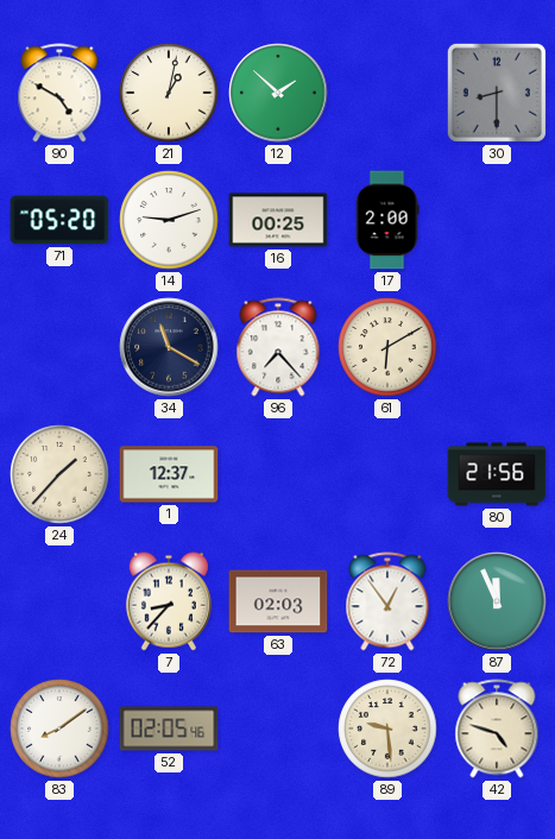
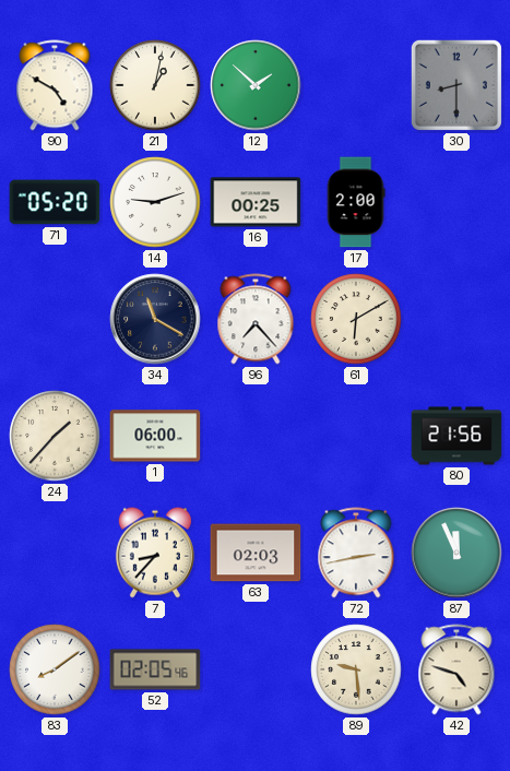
1: 12:37 -> 06:00 (155, 436)
72: 12:54 -> 2:43 (356, 553)
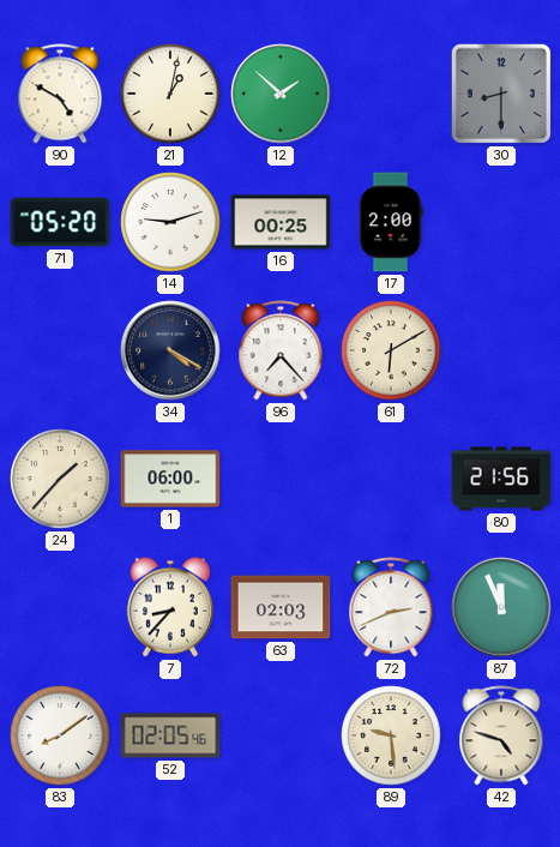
34: 11:20 -> 4:20 (170, 350)
72: 2:43 -> 2:41 (391, 607)
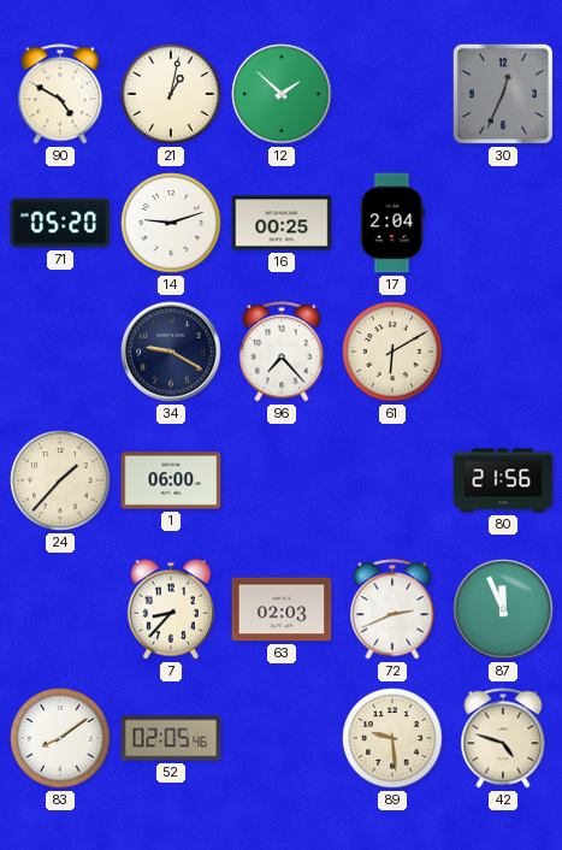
30: 8:30 -> 12:34 (503, 94)
17: 2:00 -> 2:04 (392, 223)
34: 4:20 -> 9:20 (171, 352)
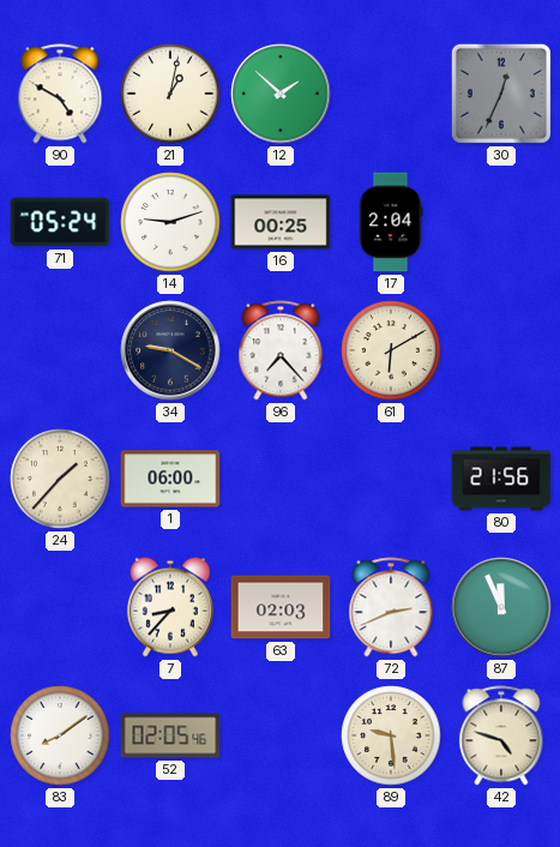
71: 05:20 -> 05:24 (60, 222)
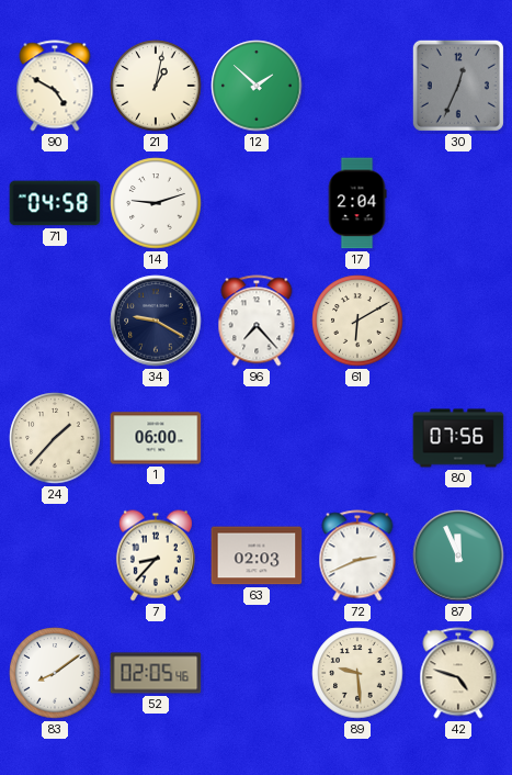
71: 05:24 -> 04:58 (55, 203)
16: 00:25 -> none (281, 222)
80: 21:56 -> 07:56 (458, 438)
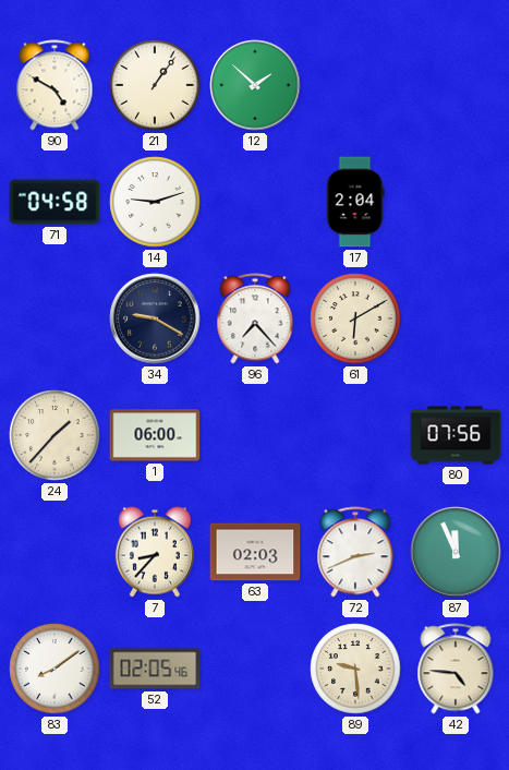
21: 1:02 -> 1:06 (155, 85)
30: 12:34 -> none (458, 86)
42: 4:48 -> 4:46 (456, 669)
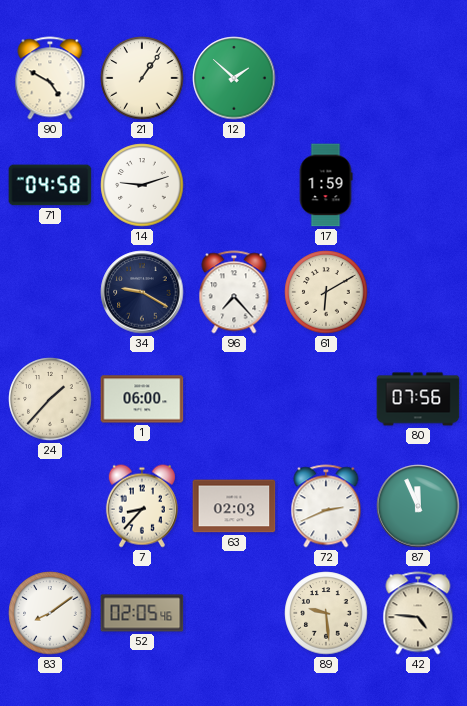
17: 2:04 -> 1:59 (326, 185)
